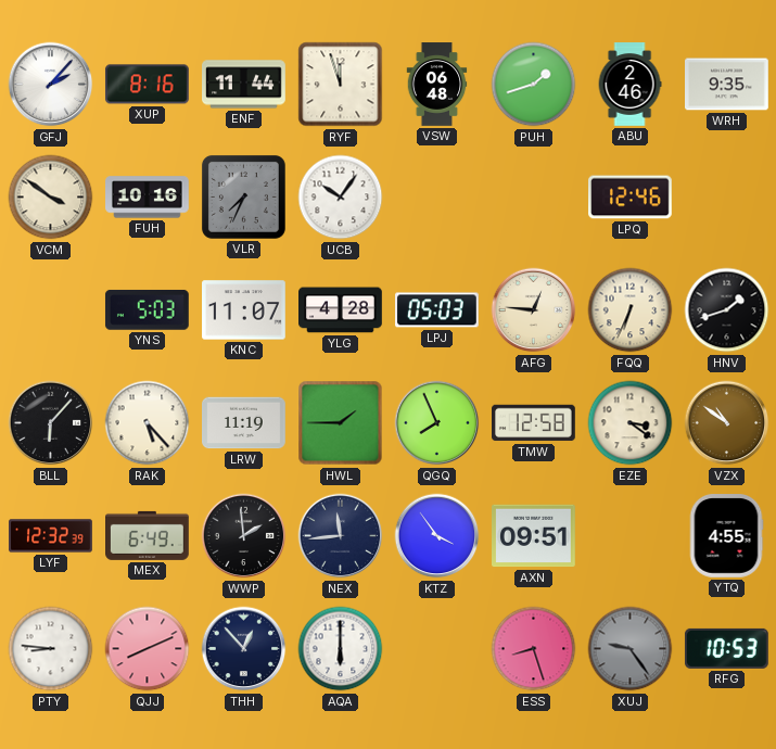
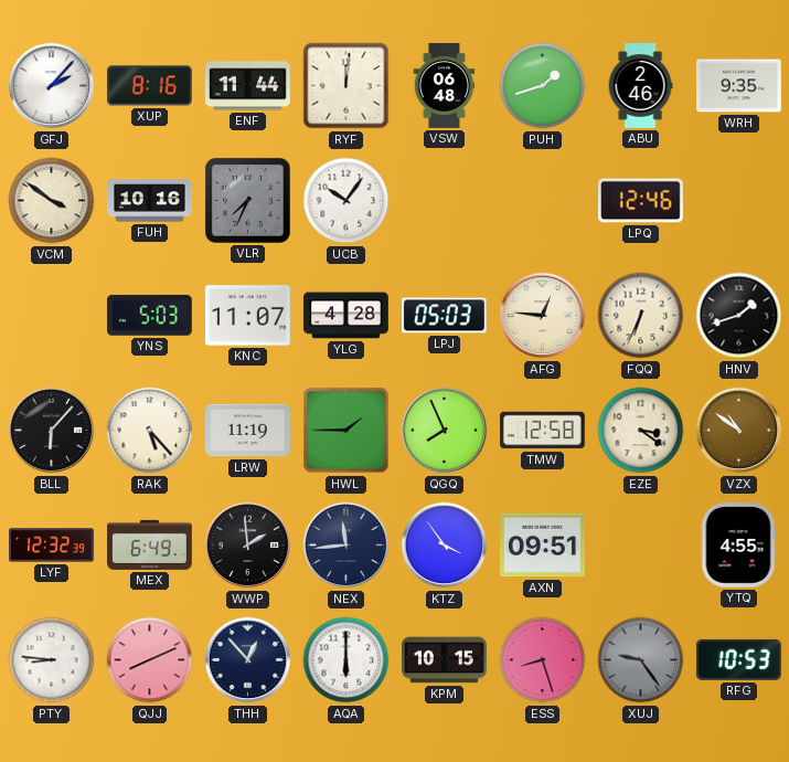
RYF: 11:57 -> 12:01 (346, 86)
KPM: none -> 10:15 (445, 660)
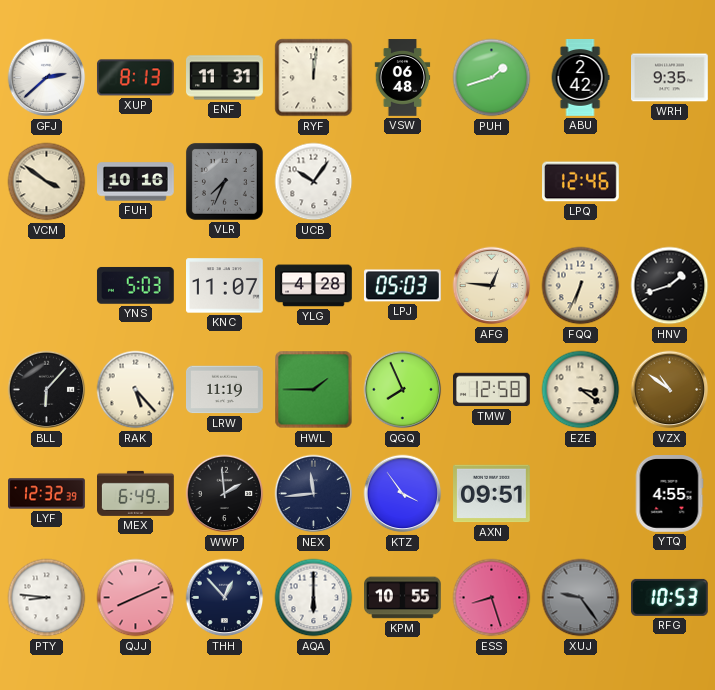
GFJ: 2:07 -> 2:38 (47, 78)
XUP: 8:16 -> 8:13 (136, 78)
ENF: 11:44 -> 11:31 (225, 78)
ABU: 2:46 -> 2:42 (580, 78)
KPM: 10:15 -> 10:55 (403, 598)
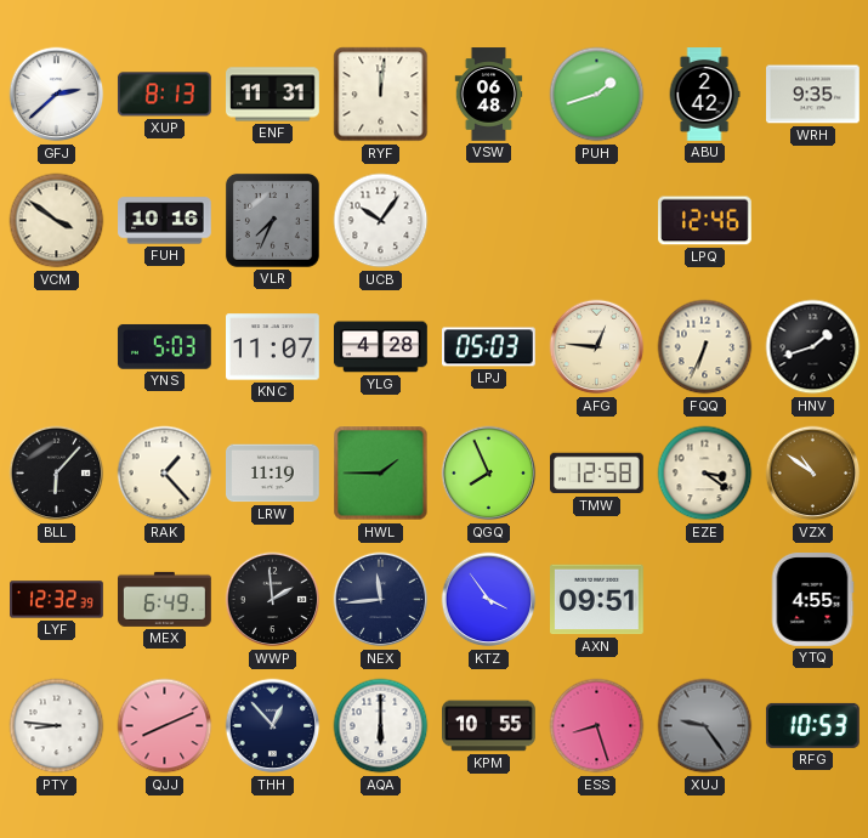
RAK: 5:23 -> 1:23 (165, 474)
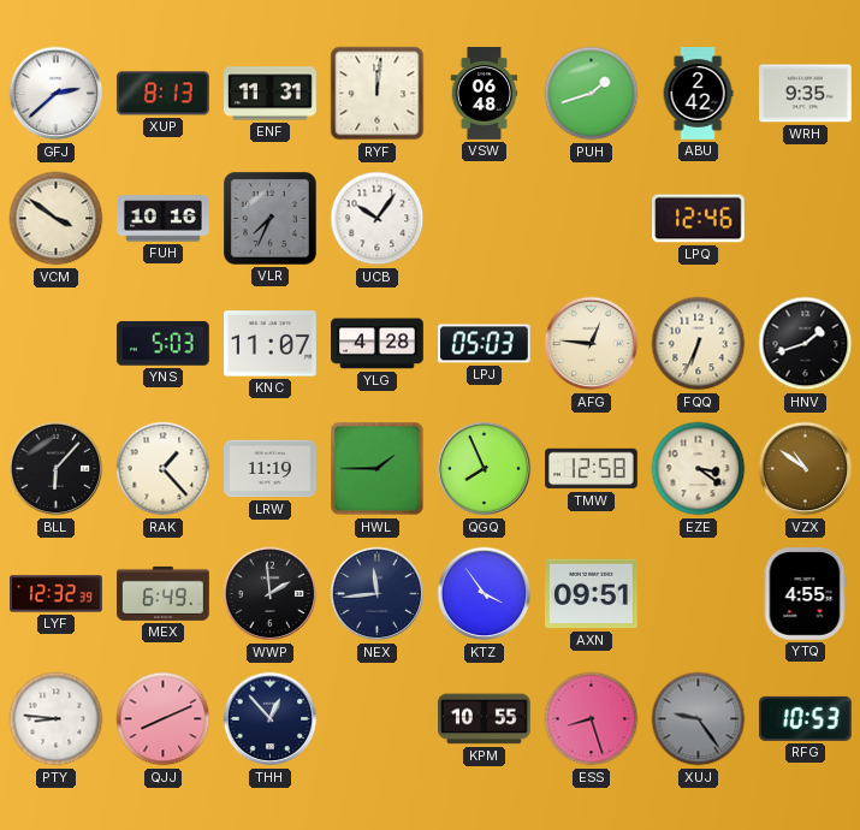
AQA: 6:00 -> none (381, 726)
